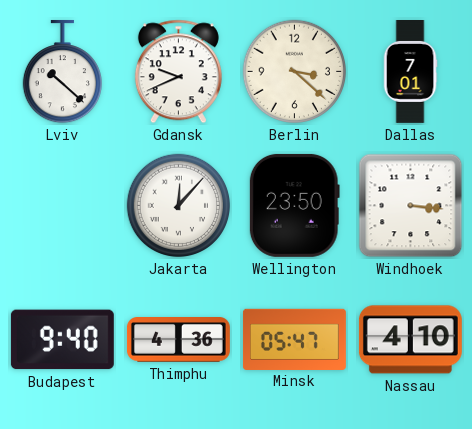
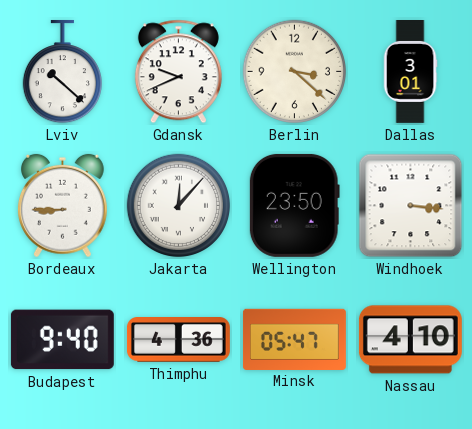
Dallas: 7:01 -> 3:01 (410, 72)
Bordeaux: none -> 8:45 (62, 206)
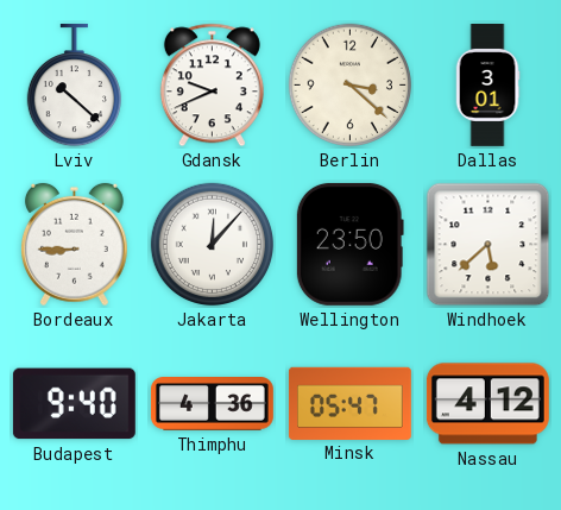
Windhoek: 3:16 -> 5:38 (488, 245)
Nassau: 4:10 -> 4:12 (487, 404)
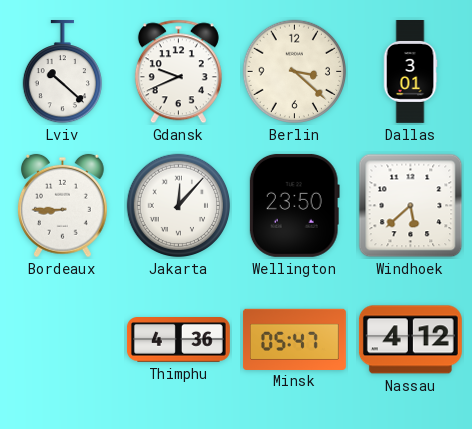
Budapest: 9:40 -> none (74, 404)
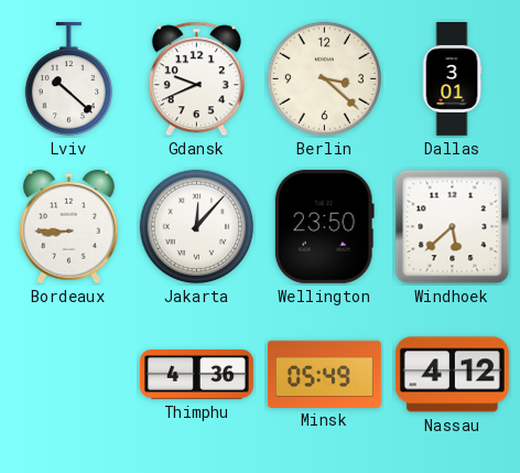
Minsk: 05:47 -> 05:49 (324, 374)
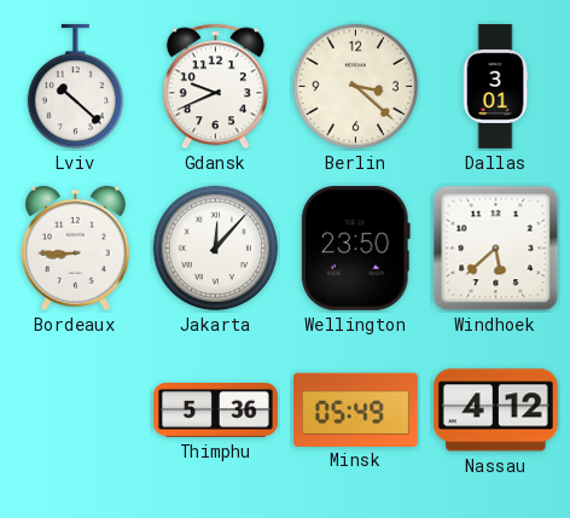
Thimphu: 4:36 -> 5:36 (215, 411)
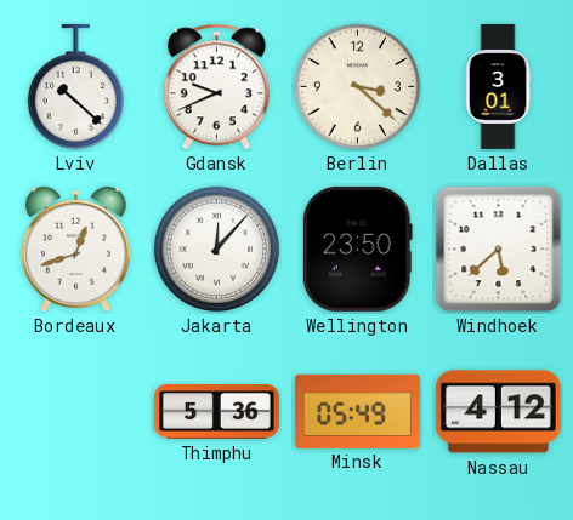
Bordeaux: 8:45 -> 12:42 (75, 250)
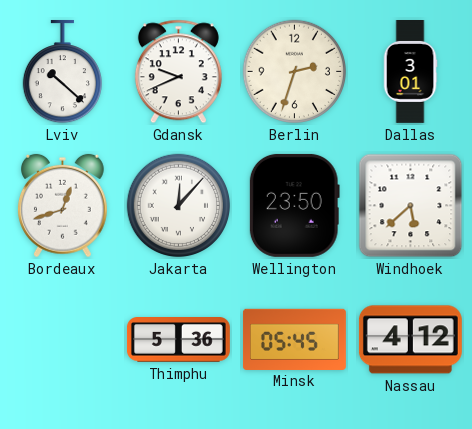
Berlin: 3:22 -> 2:33 (295, 72)
Minsk: 05:49 -> 05:45 (294, 339)
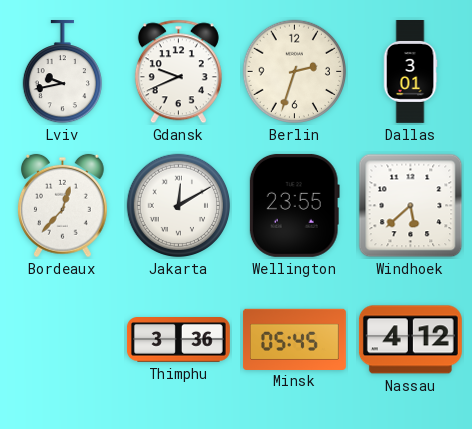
Lviv: 10:22 -> 9:43 (62, 72)
Bordeaux: 12:42 -> 12:37 (62, 206)
Jakarta: 12:07 -> 12:10 (179, 206)
Wellington: 23:50 -> 23:55 (294, 205)
Thimphu: 5:36 -> 3:36 (178, 340)
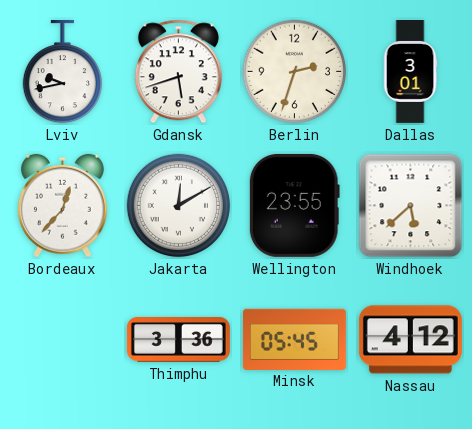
Gdansk: 9:41 -> 5:42 (178, 72)
